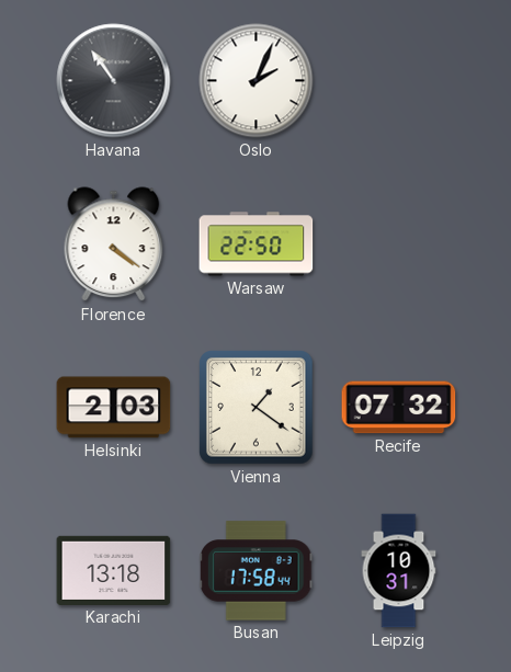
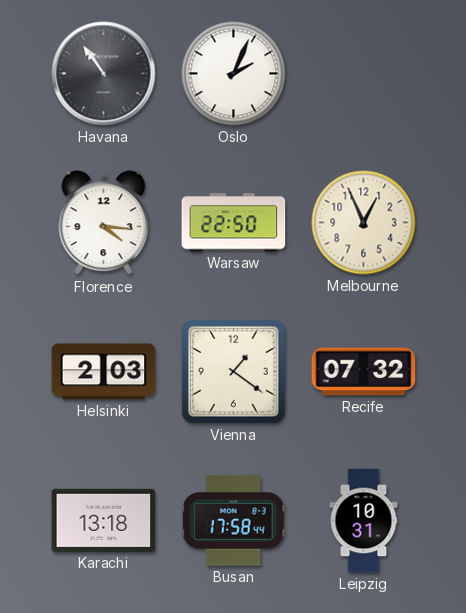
Florence: 4:21 -> 4:16 (104, 223)
Melbourne: none -> 12:56 (364, 223)
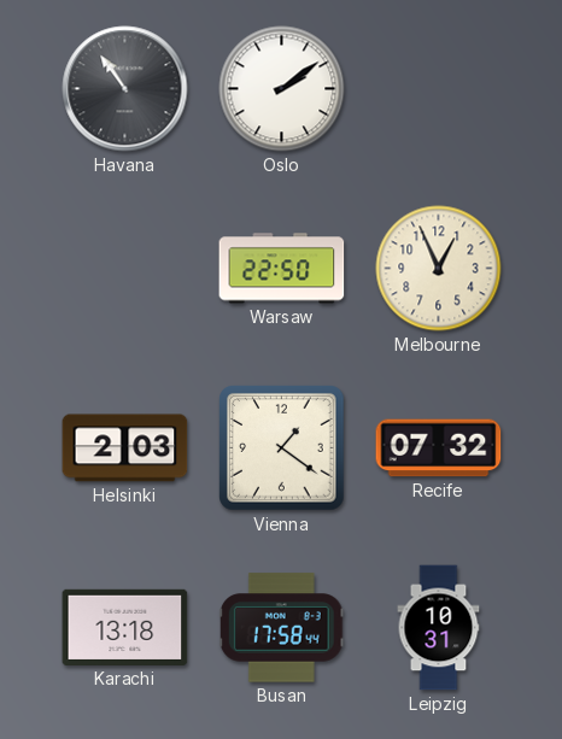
Oslo: 2:04 -> 2:09 (282, 89)
Florence: 4:16 -> none (104, 223)
